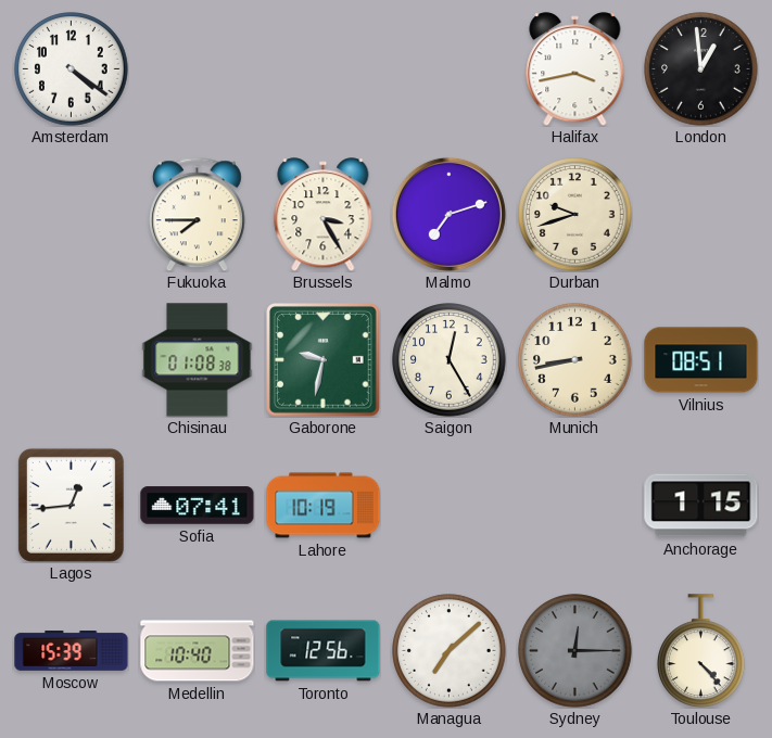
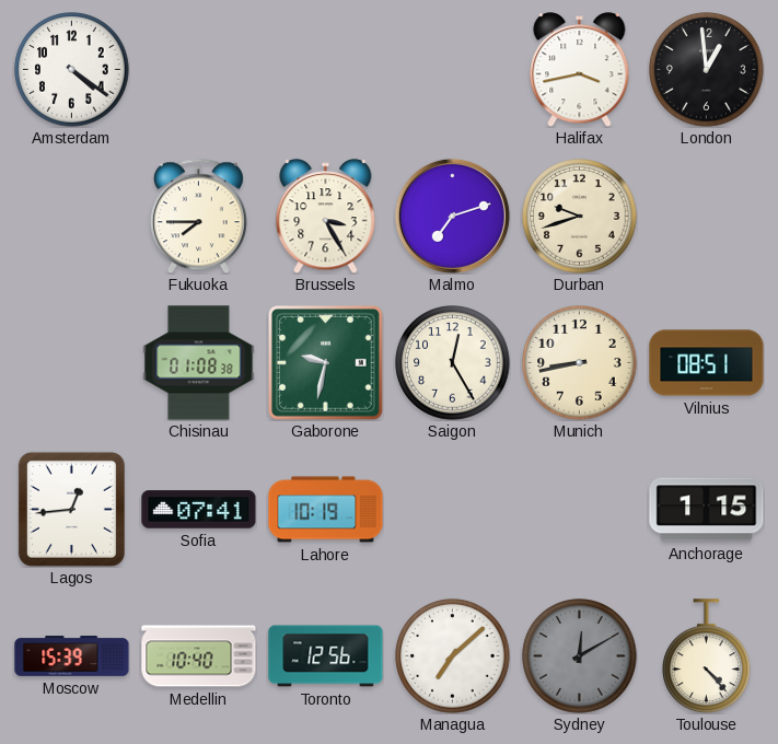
Sydney: 12:15 -> 12:10 (580, 656)
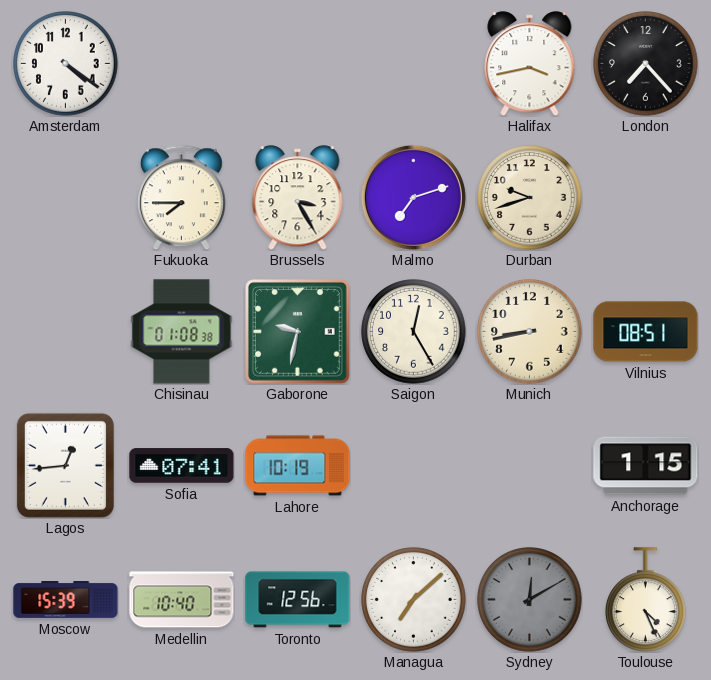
London: 12:59 -> 7:23 (646, 64)
Toulouse: 4:23 -> 4:26 (646, 599)
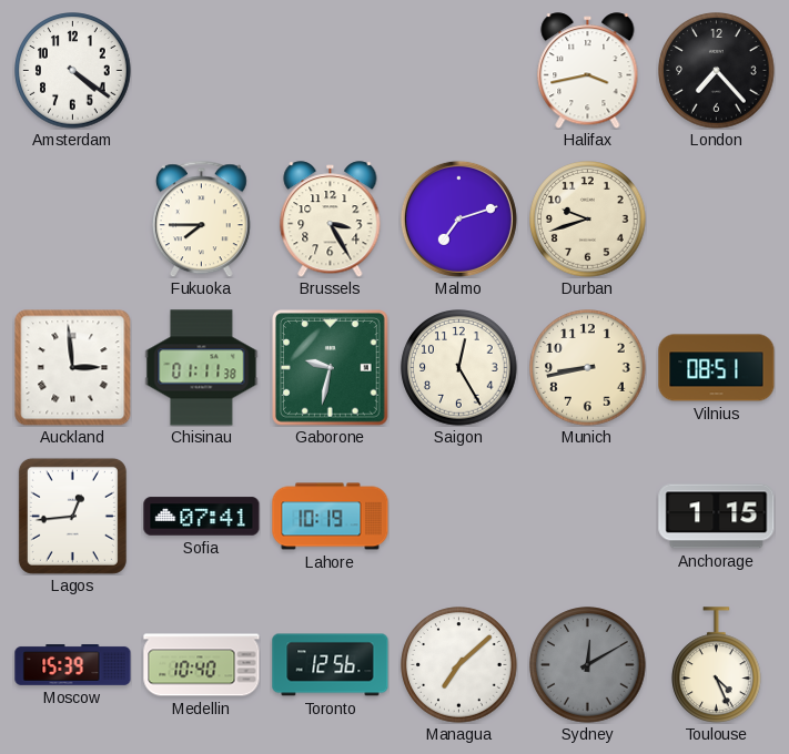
Auckland: none -> 2:59 (72, 367)
Chisinau: 01:08 -> 01:11 (202, 368)
